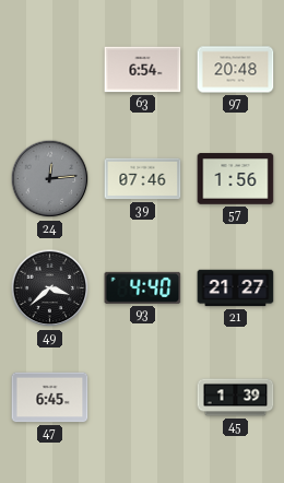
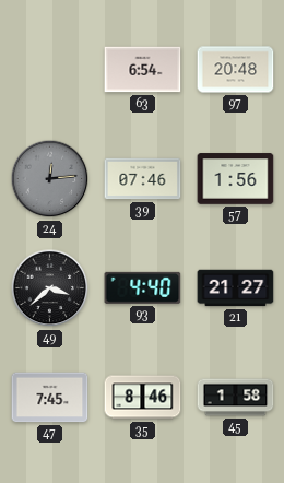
47: 6:45 -> 7:45 (50, 398)
35: none -> 8:46 (143, 398)
45: 1:39 -> 1:58 (236, 398)
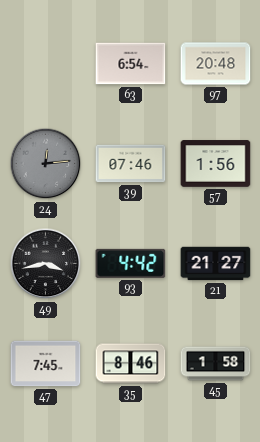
49: 3:38 -> 3:43 (46, 264)
93: 4:40 -> 4:42 (131, 263)
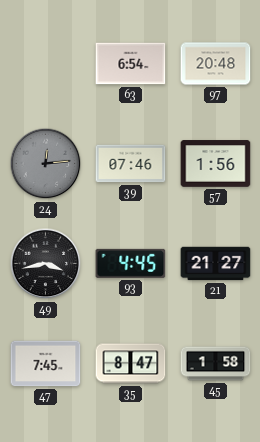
93: 4:42 -> 4:45 (131, 263)
35: 8:46 -> 8:47 (131, 364)
